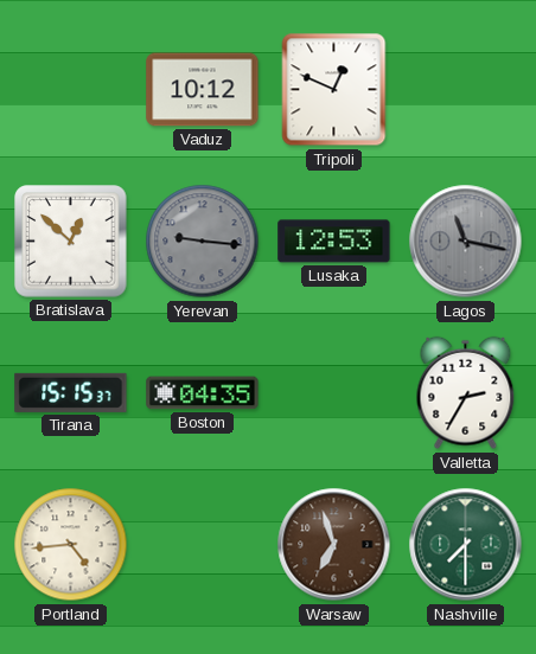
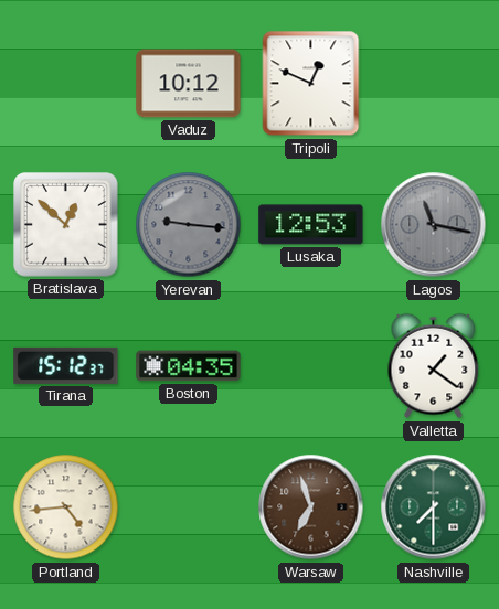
Tirana: 15:15 -> 15:12 (66, 365)
Valletta: 2:35 -> 1:21 (434, 366)
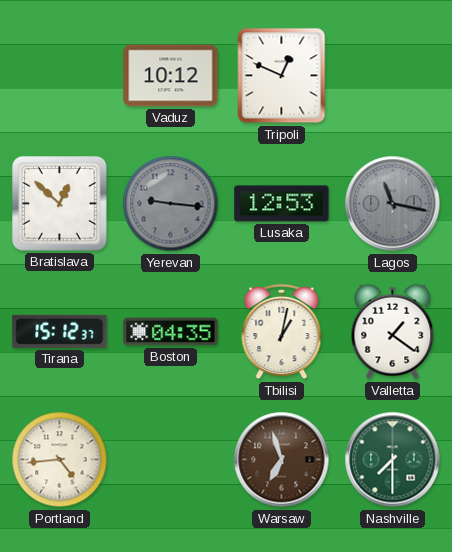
Tbilisi: none -> 1:02 (282, 332)
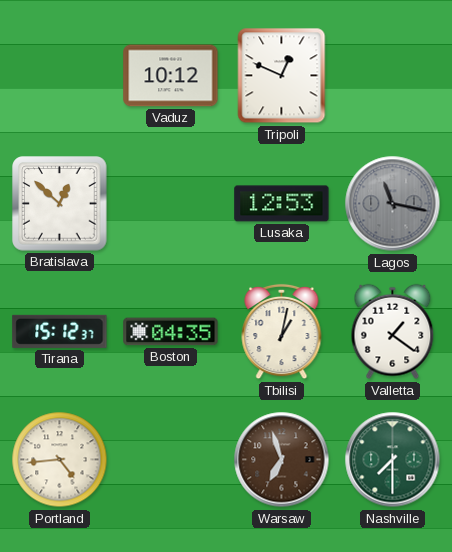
Yerevan: 9:16 -> none (171, 204)
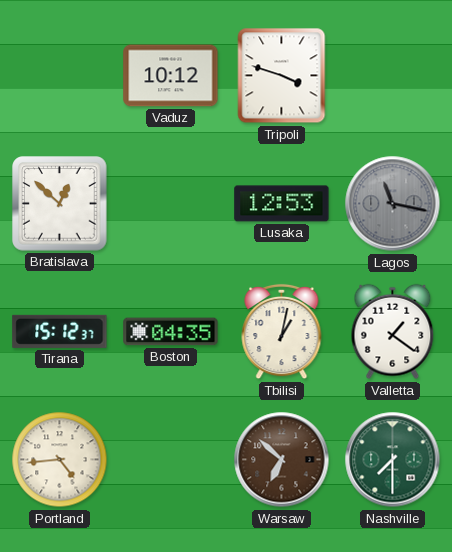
Tripoli: 12:49 -> 3:48 (282, 76)
Warsaw: 6:57 -> 6:52 (282, 460)
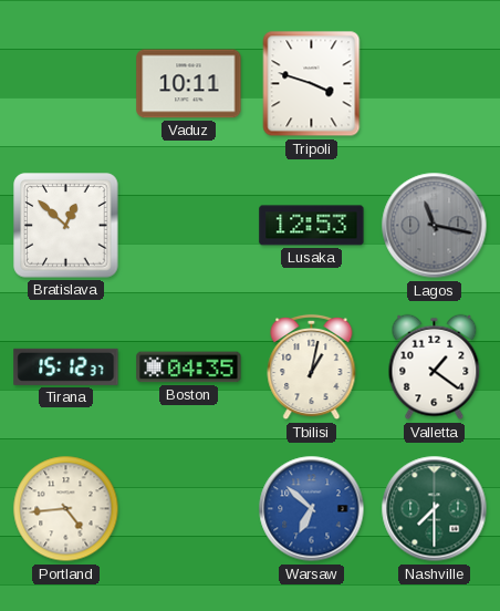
Vaduz: 10:12 -> 10:11 (189, 84)
Warsaw dial: brown -> blue (312, 509)
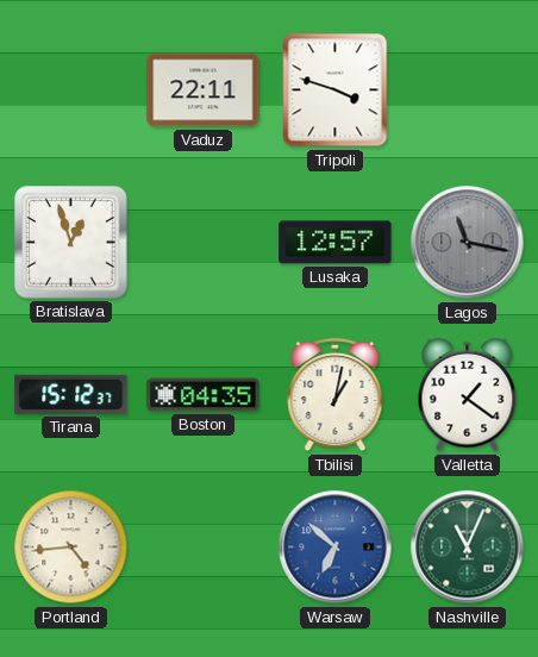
Vaduz: 10:11 -> 22:11 (204, 90)
Bratislava: 12:52 -> 12:57 (71, 243)
Lusaka: 12:53 -> 12:57 (336, 243)
Nashville: 7:30 -> 11:04 (468, 547)
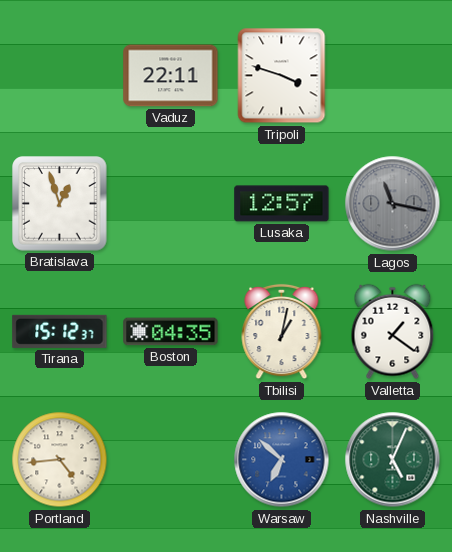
Nashville: 11:04 -> 5:04 (393, 460)
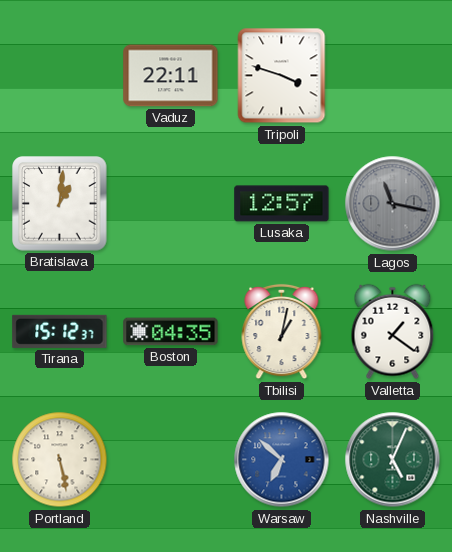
Bratislava: 12:57 -> 1:01 (60, 204)
Portland: 4:44 -> 5:28 (60, 460)
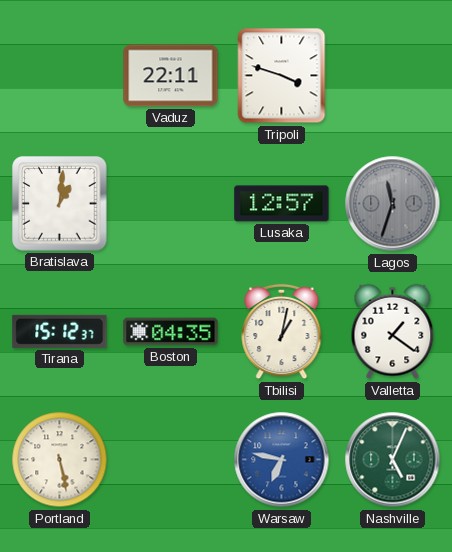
Lagos: 11:17 -> 11:33 (393, 204)
Warsaw: 6:52 -> 6:47 (282, 460)
